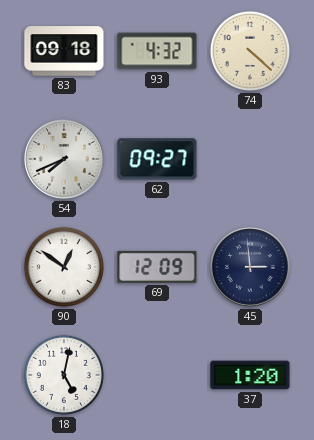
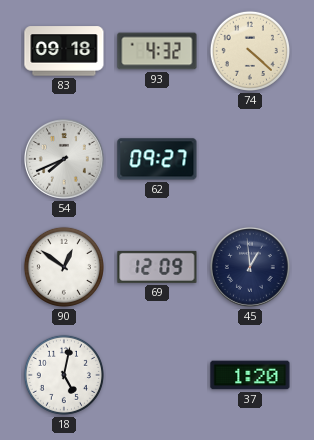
45: 2:59 -> 12:59 (250, 267)
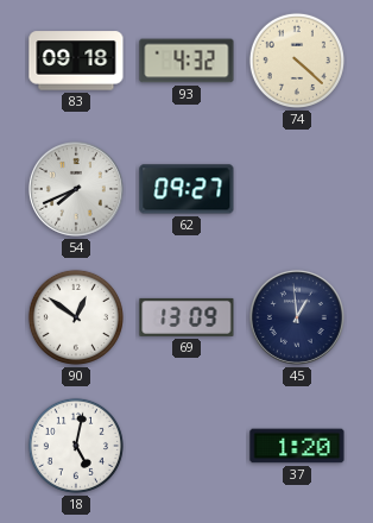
69: 12:09 -> 13:09 (186, 317)
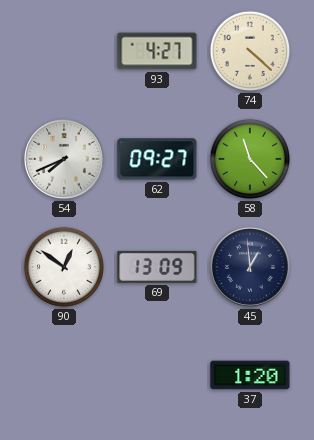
83: 09:18 -> none (76, 61)
93: 4:32 -> 4:27 (157, 51)
58: none -> 11:23 (250, 159)
18: 5:02 -> none (76, 446)
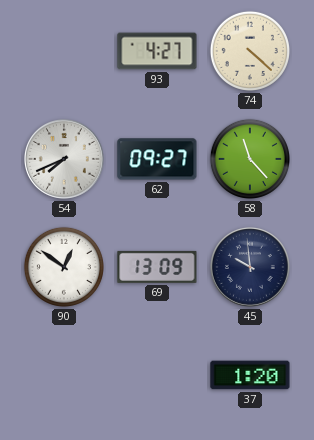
45: 12:59 -> 9:59 (250, 267)
